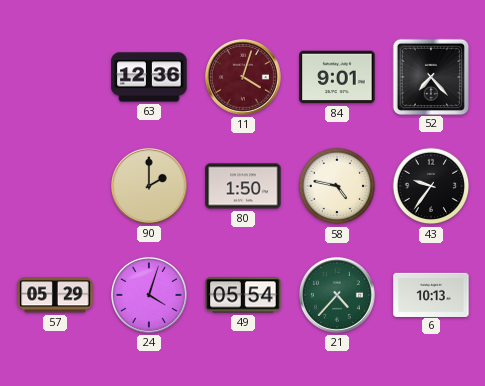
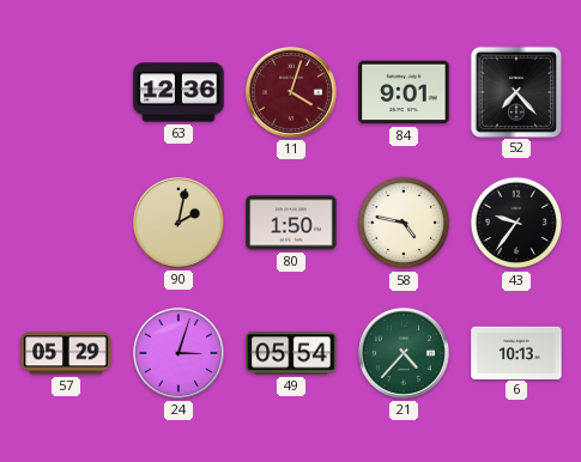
90: 2:00 -> 2:02 (178, 223)
24: 4:03 -> 3:03 (178, 353)
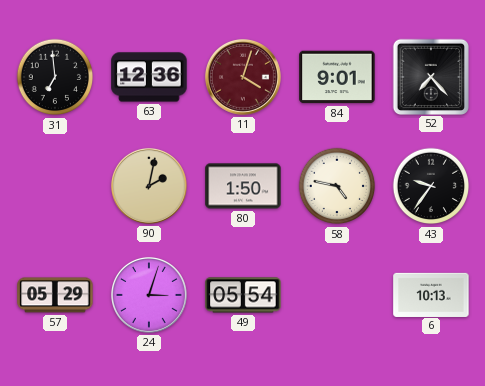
31: none -> 6:59 (55, 77)
21: 4:37 -> none (404, 353)
